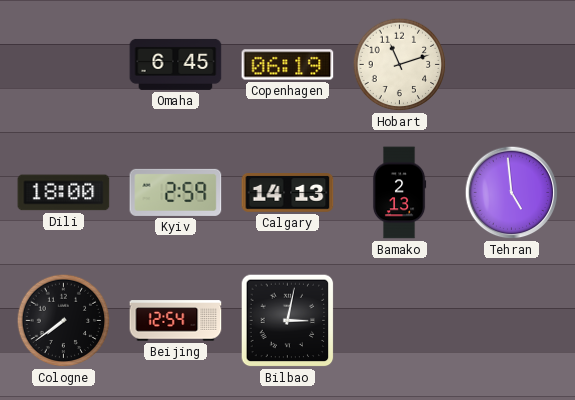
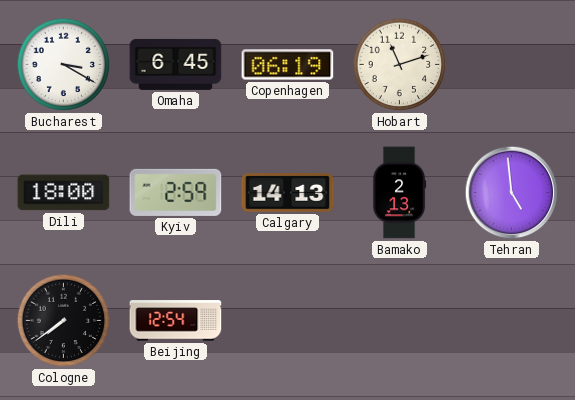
Bucharest: none -> 3:20 (64, 65)
Bilbao: 3:02 -> none (288, 321)
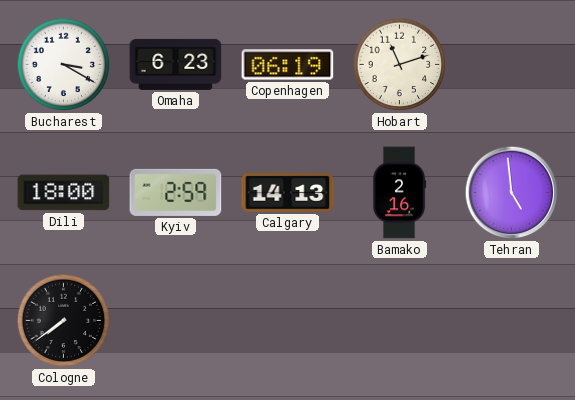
Omaha: 6:45 -> 6:23 (176, 64)
Bamako: 2:13 -> 2:16 (399, 193)
Beijing: 12:54 -> none (176, 321)
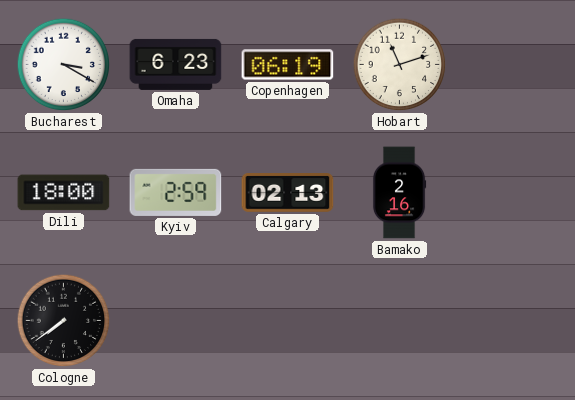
Calgary: 14:13 -> 02:13 (288, 193)
Tehran: 4:59 -> none (512, 193)
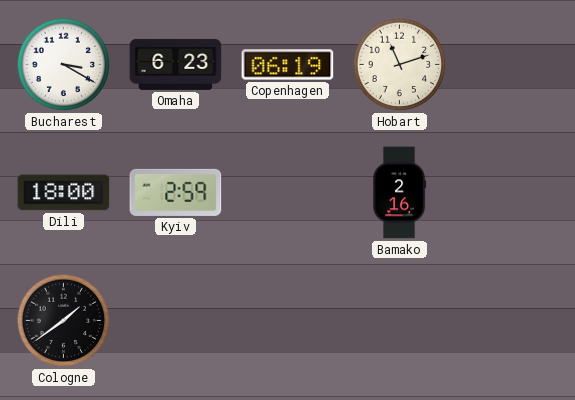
Calgary: 02:13 -> none (288, 193)
Cologne: 7:39 -> 1:39 (64, 321)
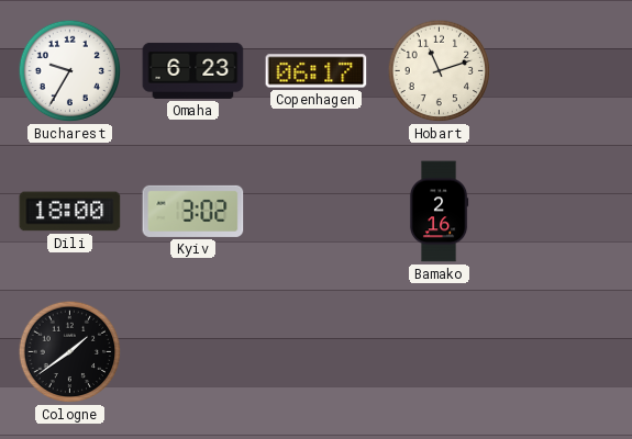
Bucharest: 3:20 -> 9:35 (70, 71)
Copenhagen: 06:19 -> 06:17 (317, 71)
Kyiv: 2:59 -> 3:02 (193, 211)
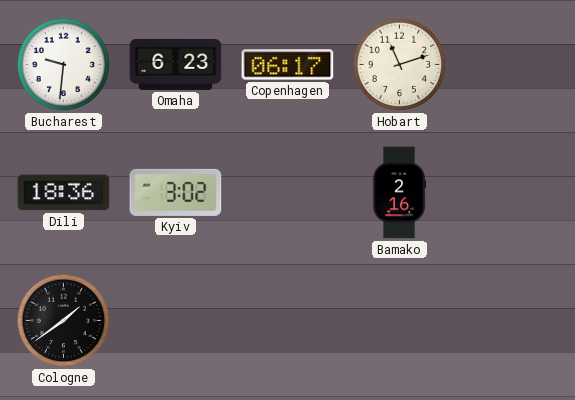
Bucharest: 9:35 -> 9:31 (64, 65)
Dili: 18:00 -> 18:36 (64, 193)
